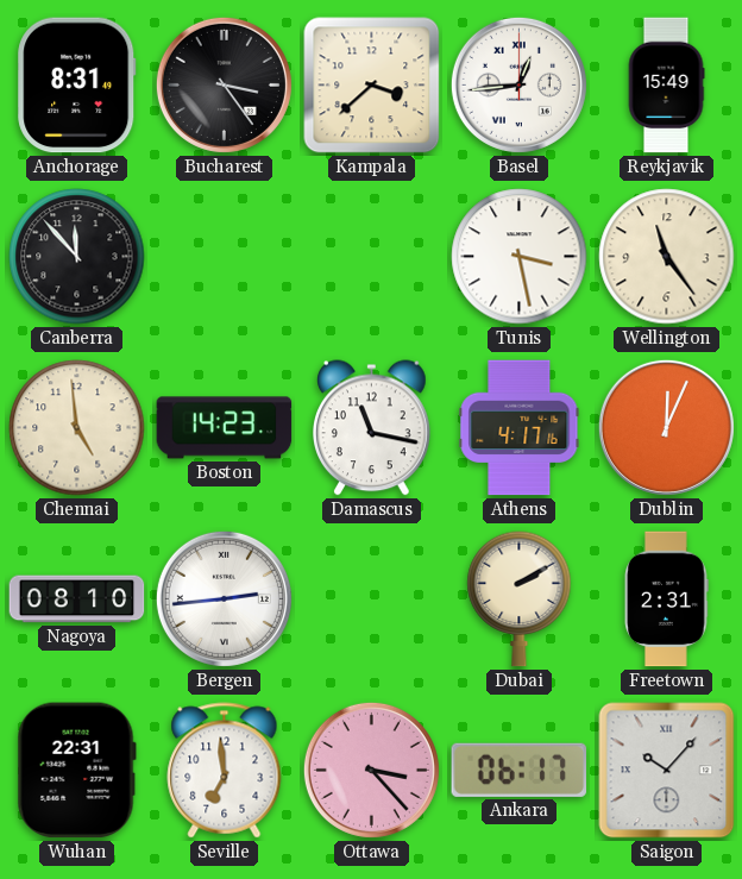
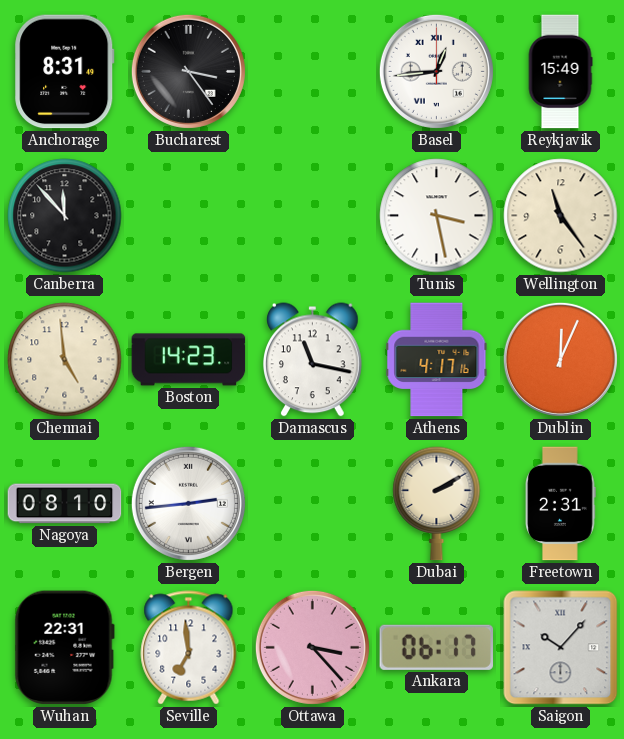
Kampala: 3:38 -> none (372, 86)
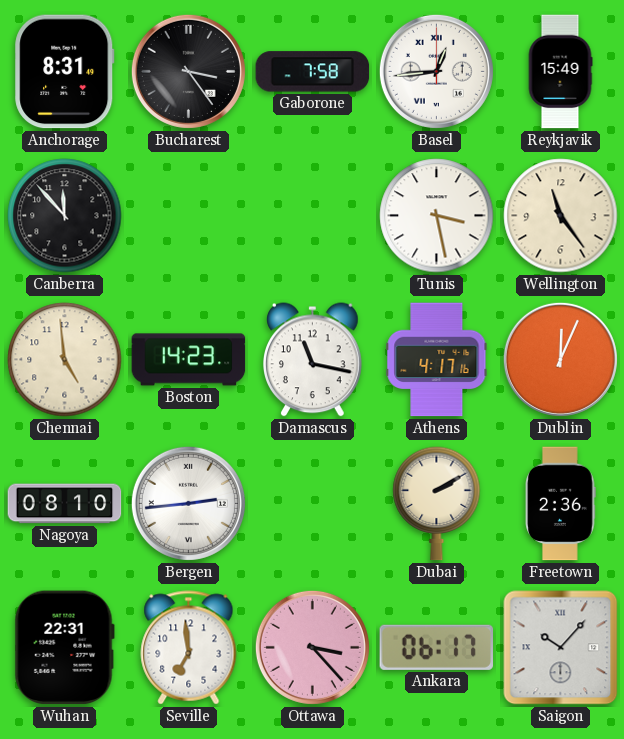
Gaborone: none -> 7:58 (313, 72)
Freetown: 2:31 -> 2:36 (561, 504)
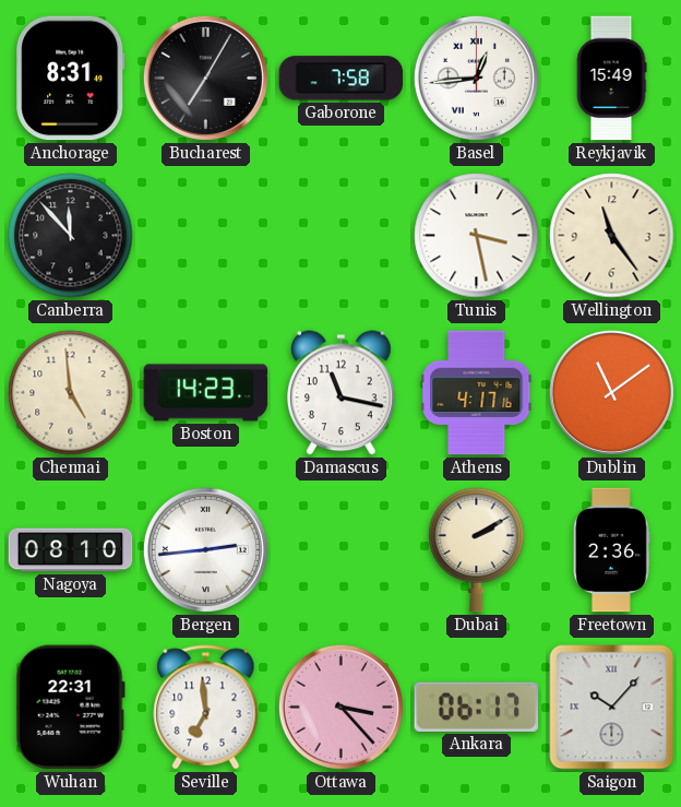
Bucharest: 3:24 -> 7:05 (205, 78)
Dublin: 12:04 -> 11:09 (611, 392)
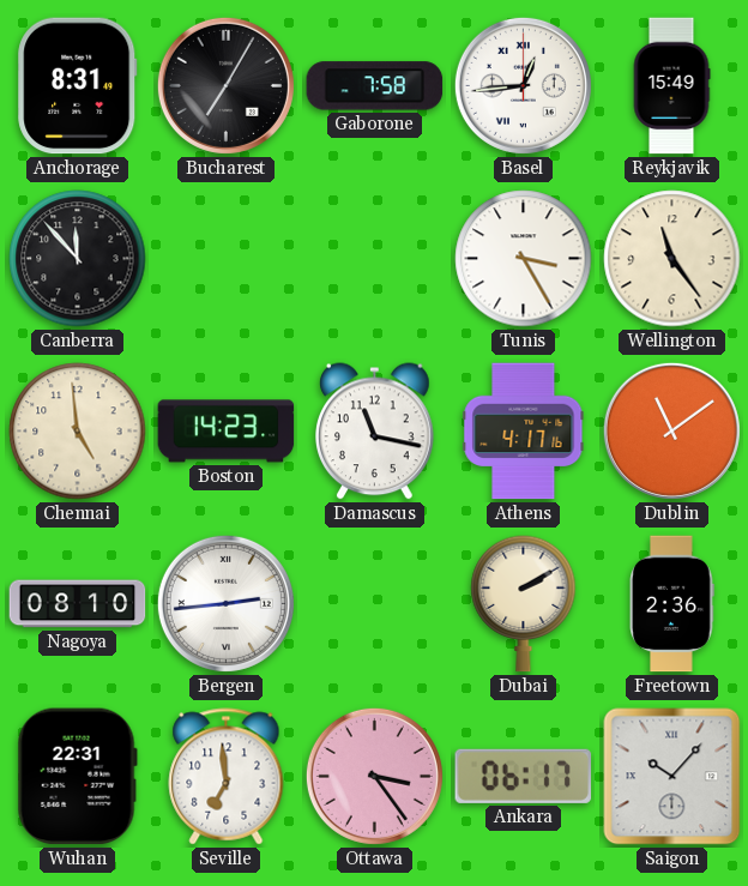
Tunis: 3:28 -> 3:25 (524, 259)
Ottawa: 3:23 -> 3:24 (374, 776)
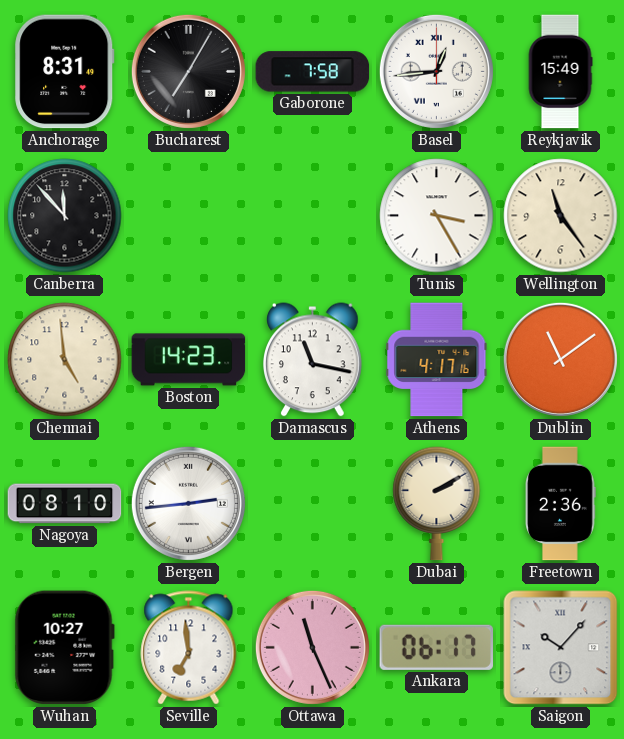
Wuhan: 22:31 -> 10:27 (64, 648)
Ottawa: 3:24 -> 11:26 (312, 647)
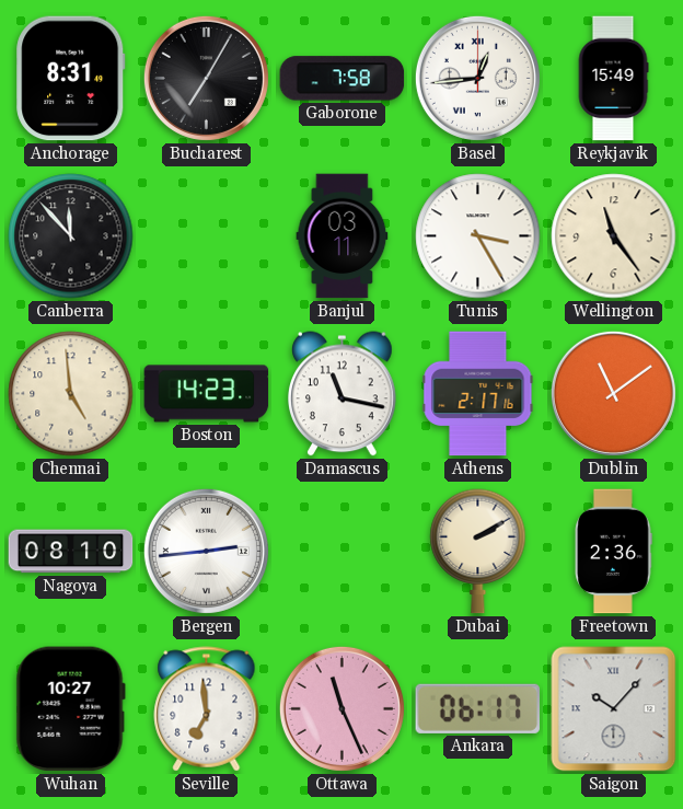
Banjul: none -> 03:11 (343, 236)
Athens: 4:17 -> 2:17 (478, 394)
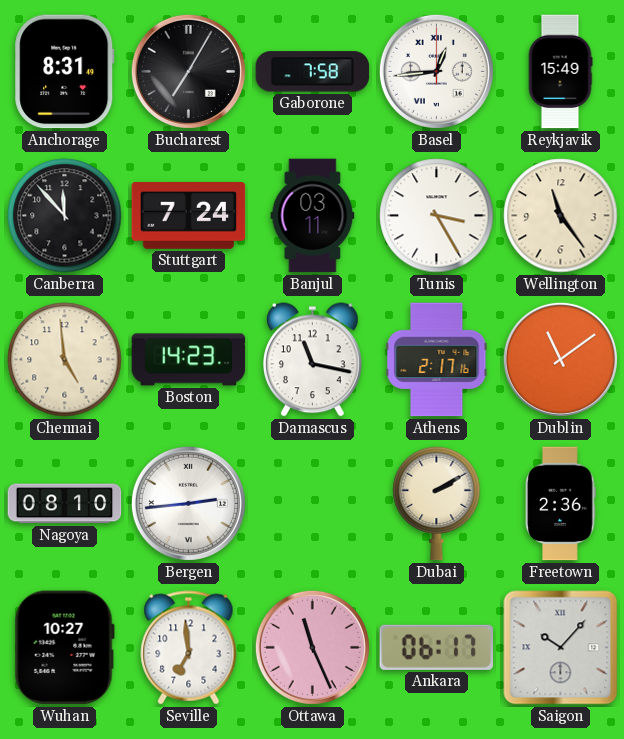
Stuttgart: none -> 7:24 (189, 215)
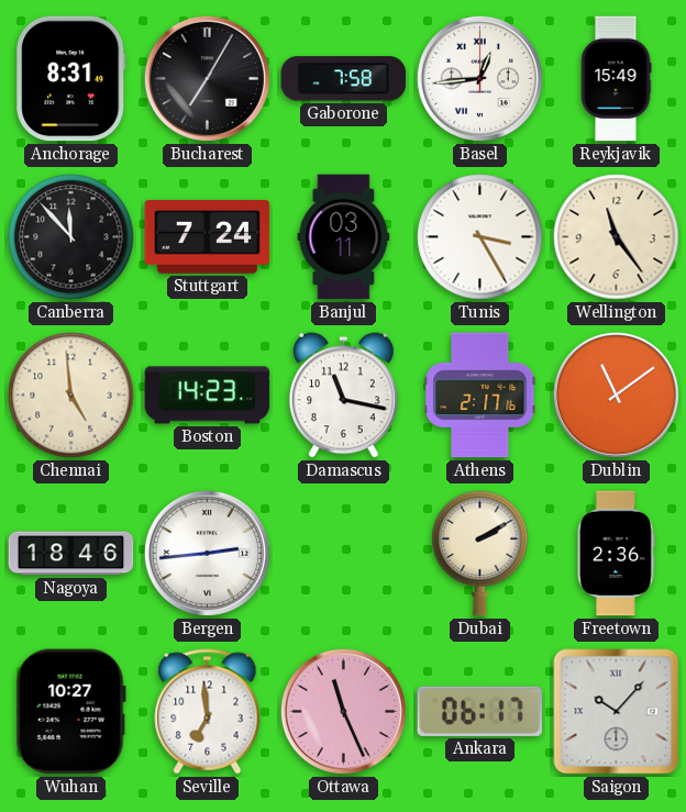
Nagoya: 08:10 -> 18:46 (71, 554)
